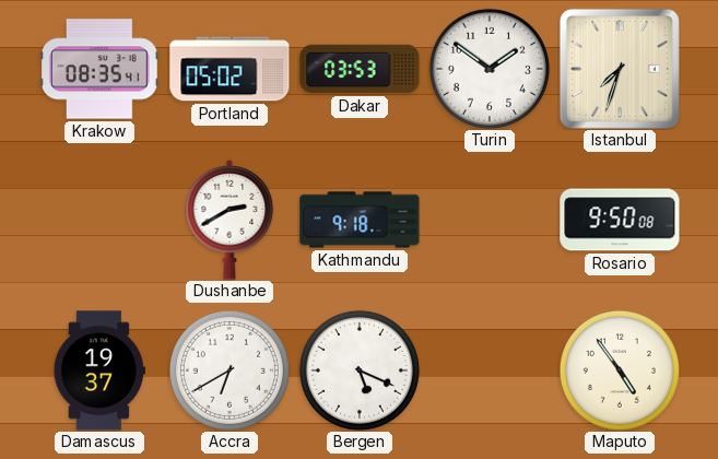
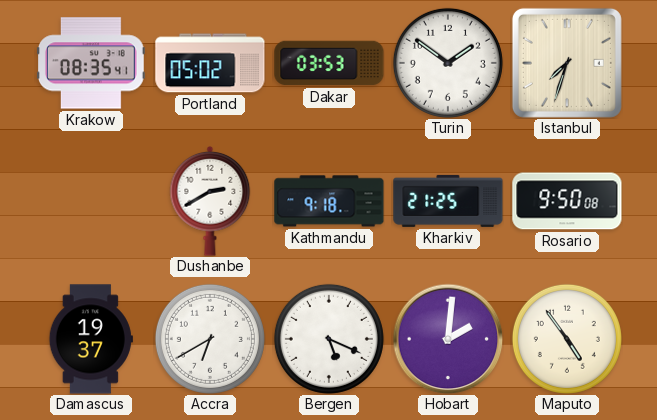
Kharkiv: none -> 21:25 (448, 201)
Hobart: none -> 2:01 (448, 339)
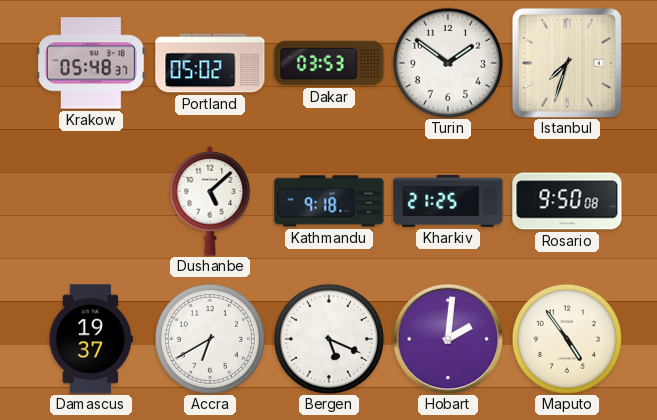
Krakow: 08:35 -> 05:48 (92, 63)
Dushanbe: 2:40 -> 5:08 (210, 202)
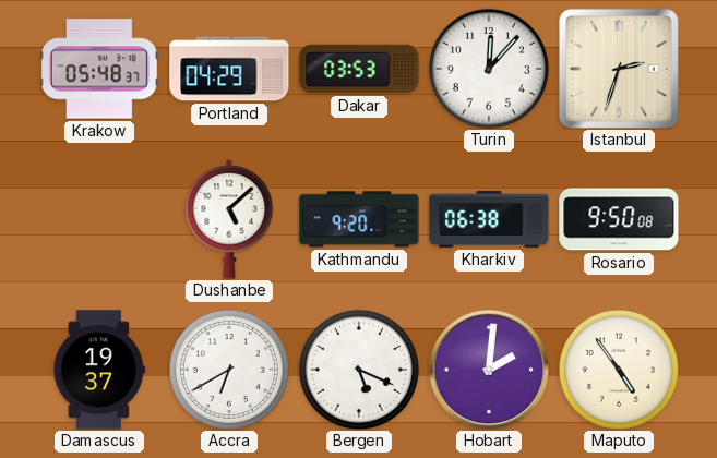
Portland: 05:02 -> 04:29 (229, 69)
Turin: 1:51 -> 12:07 (489, 69)
Istanbul: 7:33 -> 2:33 (619, 69)
Kathmandu: 9:18 -> 9:20 (359, 219)
Kharkiv: 21:25 -> 06:38 (489, 219)
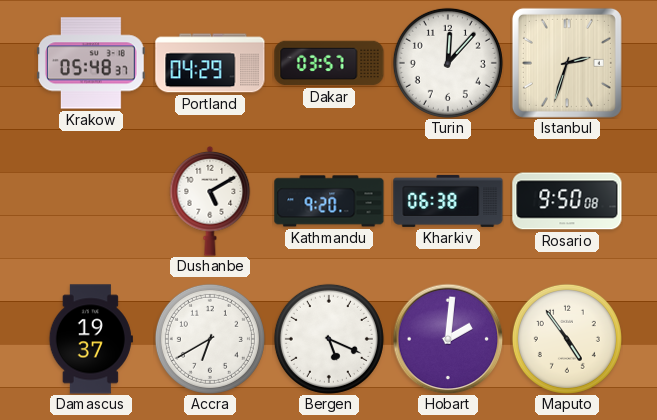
Dakar: 03:53 -> 03:57 (329, 63)
Dushanbe: 5:08 -> 5:10 (210, 202)
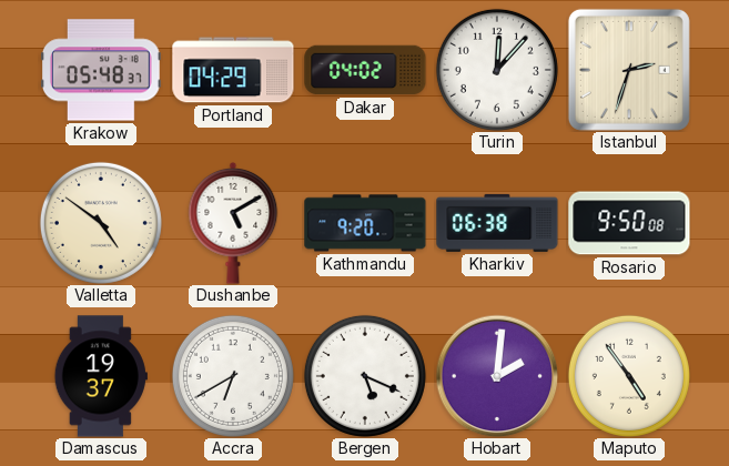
Dakar: 03:57 -> 04:02 (365, 70)
Valletta: none -> 4:51 (101, 223)
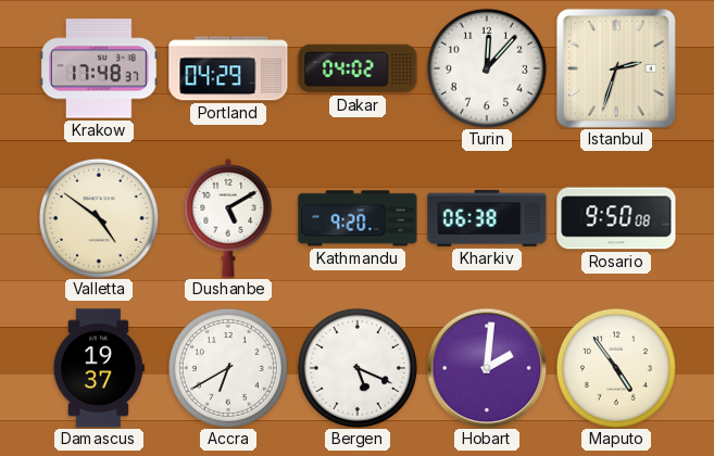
Krakow: 05:48 -> 17:48 (100, 68)
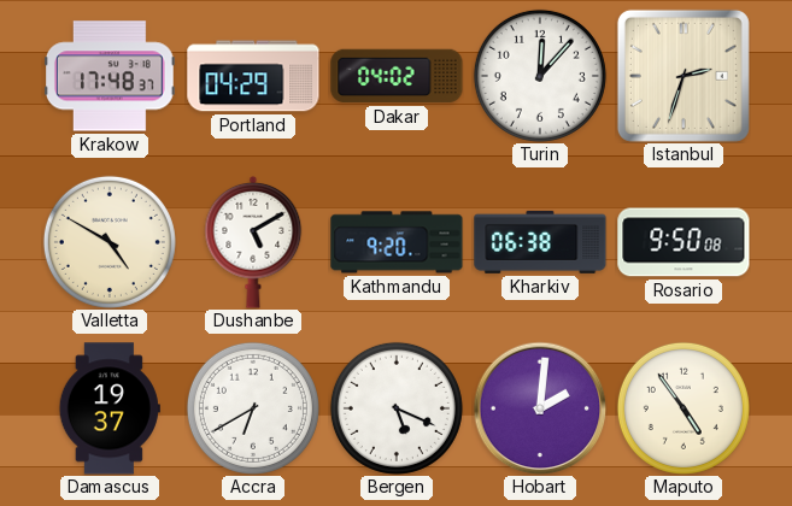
Valletta: 4:51 -> 4:50 (110, 242)
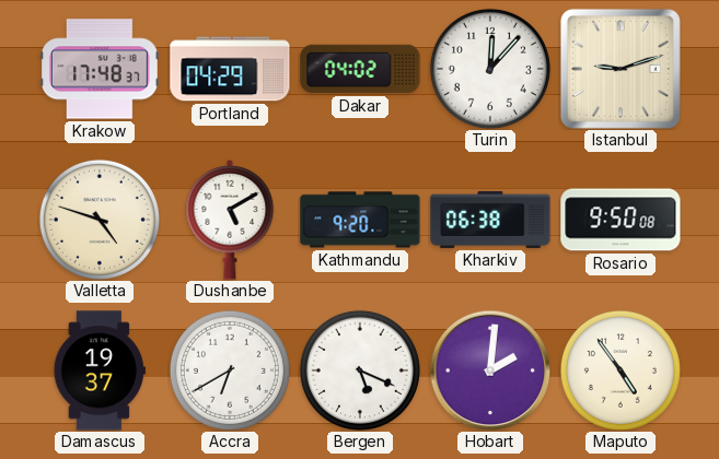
Istanbul: 2:33 -> 9:12 (621, 69)
Valletta: 4:50 -> 4:48 (100, 220)
